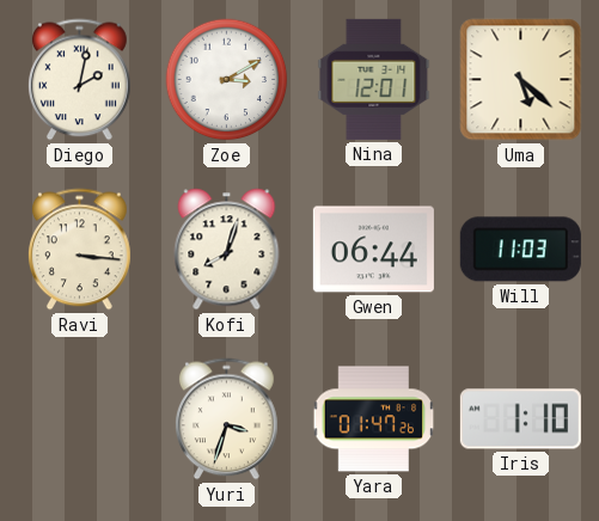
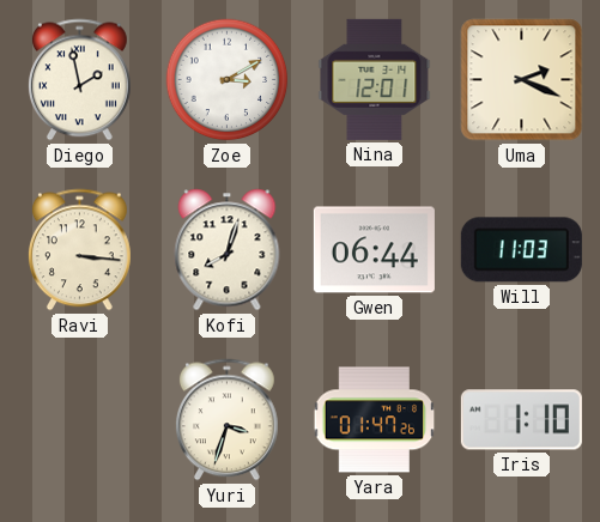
Diego: 2:02 -> 1:58 (79, 80)
Uma: 5:22 -> 2:19 (522, 80)
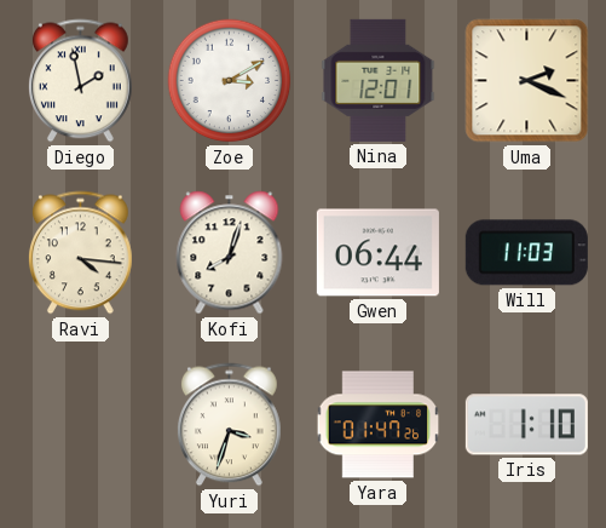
Ravi: 3:16 -> 4:16 (80, 253)
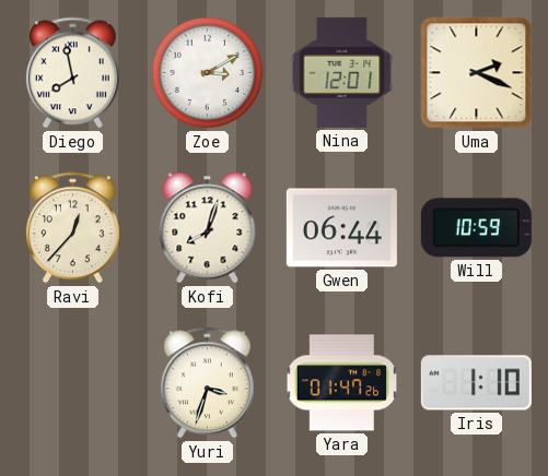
Diego: 1:58 -> 7:58 (72, 73)
Ravi: 4:16 -> 12:37 (72, 228)
Will: 11:03 -> 10:59 (476, 228)
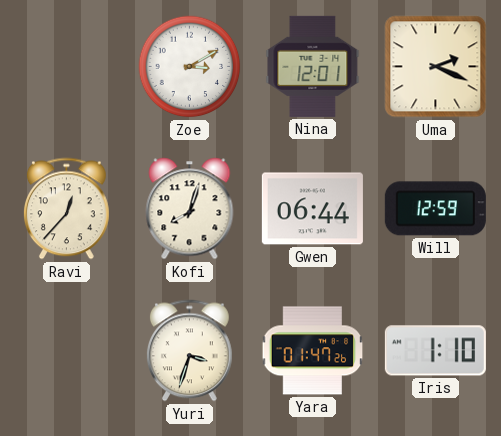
Diego: 7:58 -> none (72, 73)
Will: 10:59 -> 12:59 (435, 209)
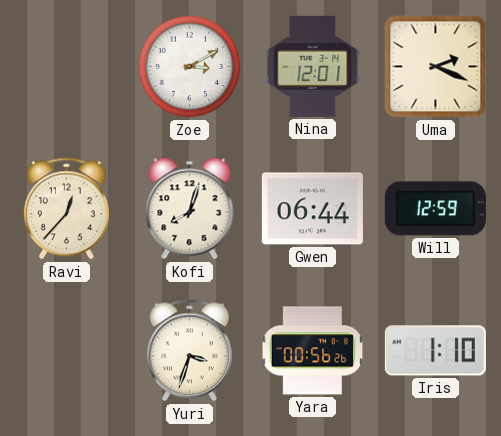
Yara: 01:47 -> 00:56 (313, 351)
